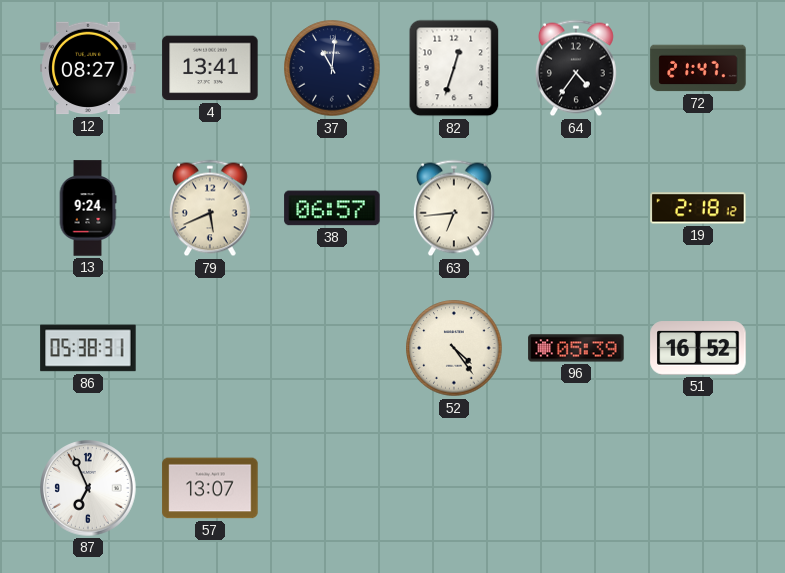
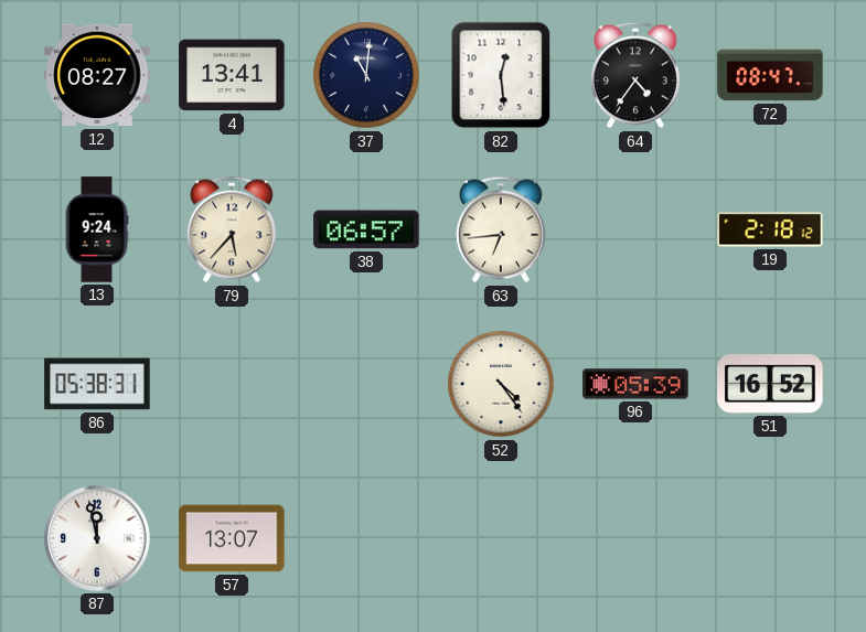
82: 12:33 -> 12:29 (501, 75)
72: 21:47 -> 08:47 (770, 75)
79: 5:41 -> 5:37 (232, 229)
87: 6:56 -> 11:58 (97, 538)
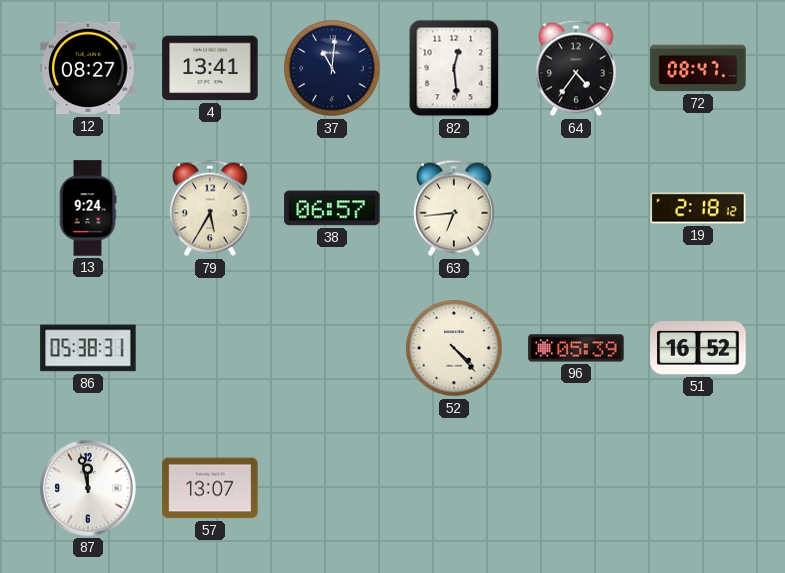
79: 5:37 -> 5:35 (210, 208)
52: 4:24 -> 4:23 (454, 348)
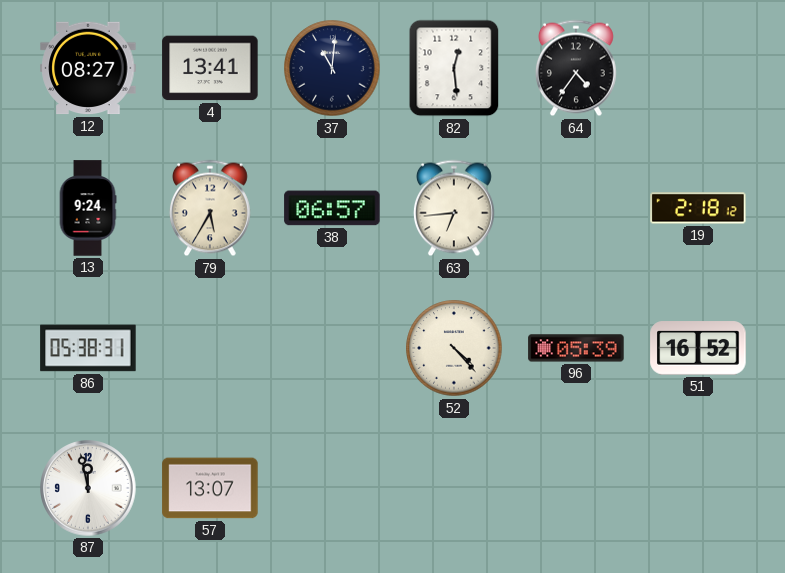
72: 08:47 -> none (698, 68)
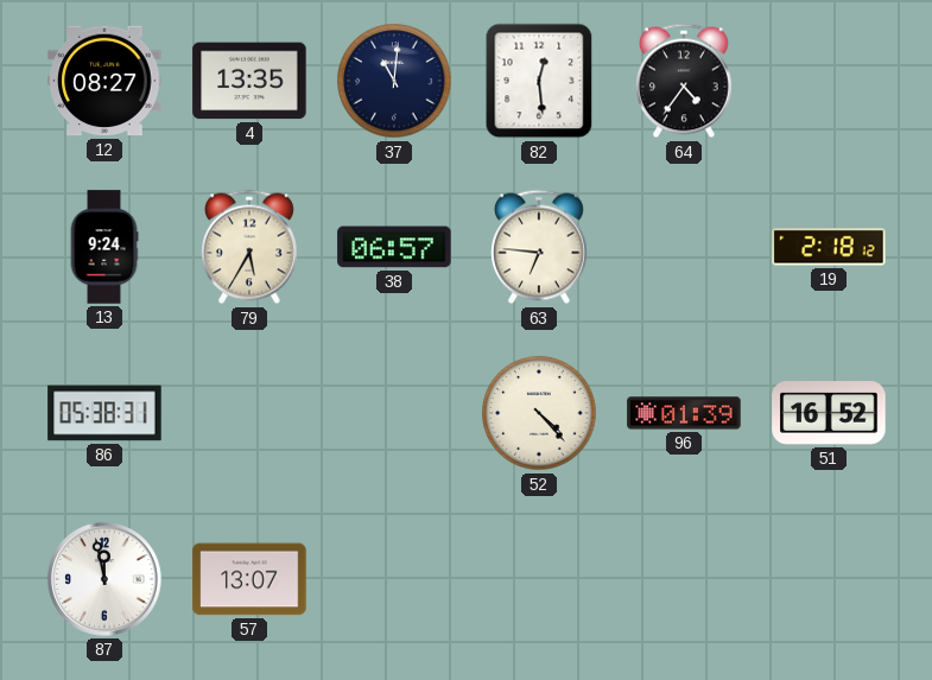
4: 13:41 -> 13:35 (249, 81)
63: 6:44 -> 6:46 (539, 247)
96: 05:39 -> 01:39 (684, 413)
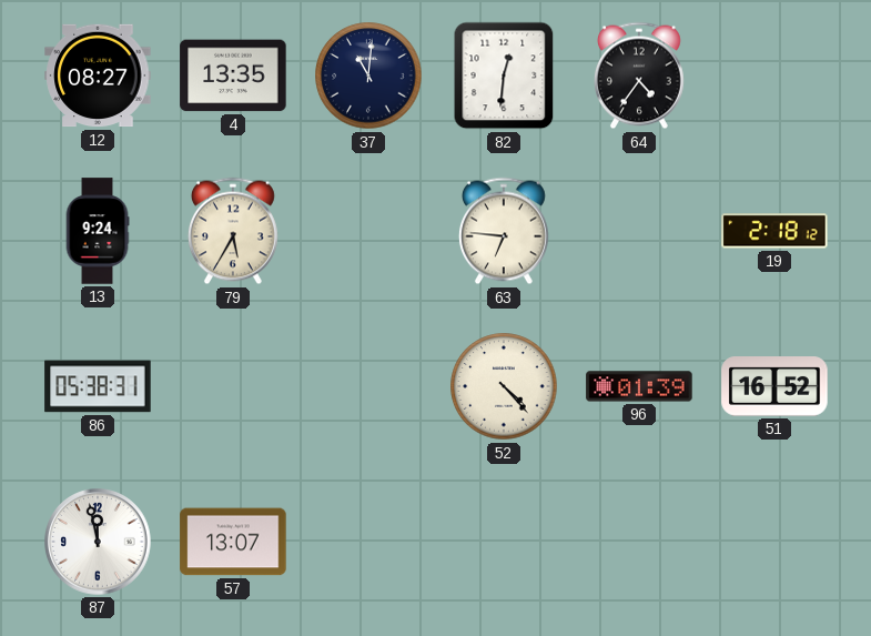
82: 12:29 -> 12:31 (504, 75)
38: 06:57 -> none (394, 247)
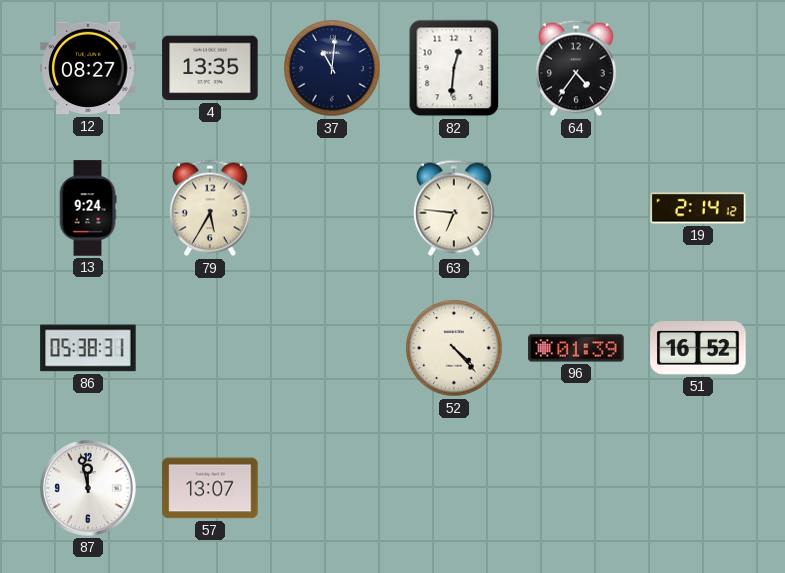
19: 2:18 -> 2:14 (698, 208)
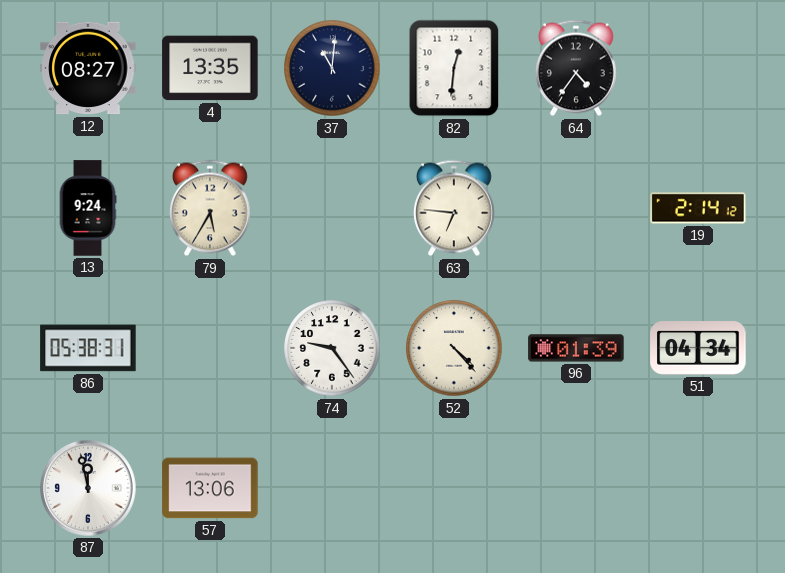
74: none -> 9:24 (332, 348)
51: 16:52 -> 04:34 (698, 348)
57: 13:07 -> 13:06 (210, 488)
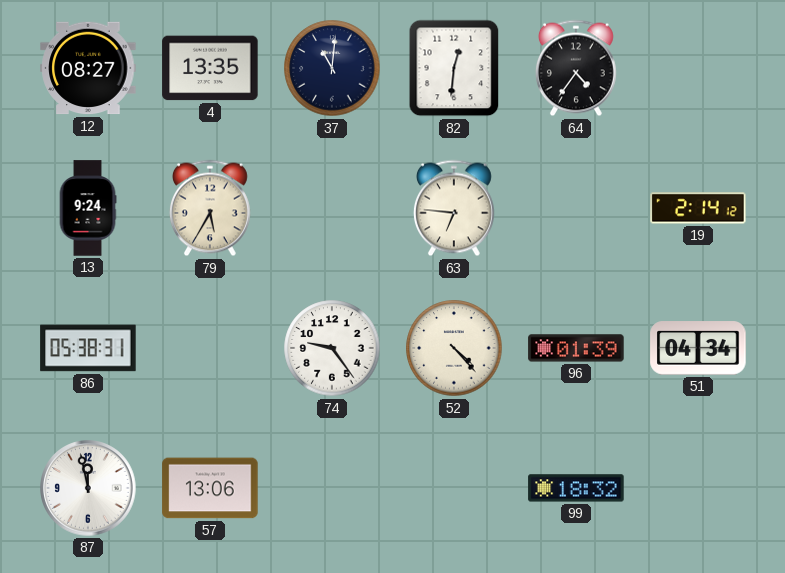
99: none -> 18:32 (576, 488)
